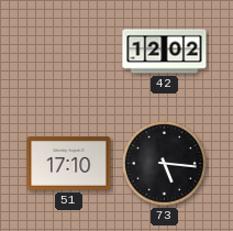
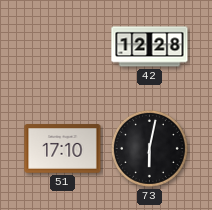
42: 12:02 -> 12:28 (150, 47)
73: 5:16 -> 6:02 (149, 148)
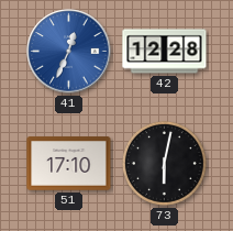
41: none -> 12:34 (69, 52)
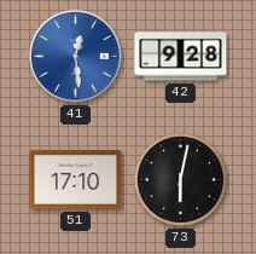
41: 12:34 -> 12:29 (76, 57)
42: 12:28 -> 9:28 (181, 57)
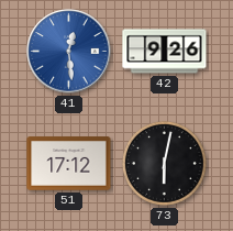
42: 9:28 -> 9:26 (165, 52)
51: 17:10 -> 17:12 (69, 164)
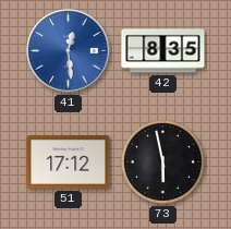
42: 9:26 -> 8:35 (163, 51)
73: 6:02 -> 5:58 (162, 161)
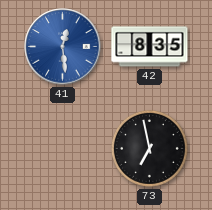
51: 17:12 -> none (69, 162)
73: 5:58 -> 6:58 (149, 148)
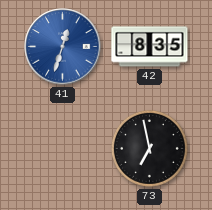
41: 12:29 -> 12:33 (63, 47)
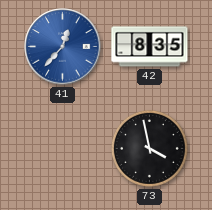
41: 12:33 -> 12:37 (63, 47)
73: 6:58 -> 3:58 (149, 148)
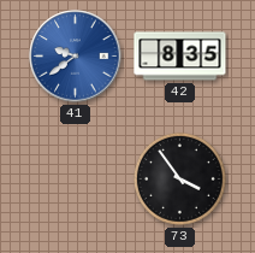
41: 12:37 -> 9:39 (76, 57)
73: 3:58 -> 3:54 (179, 178)
